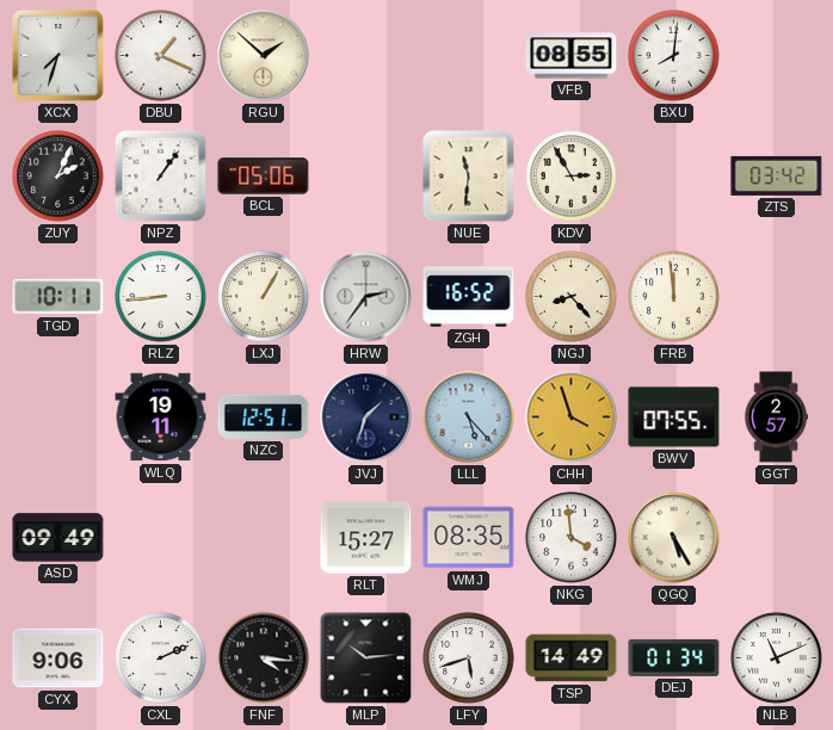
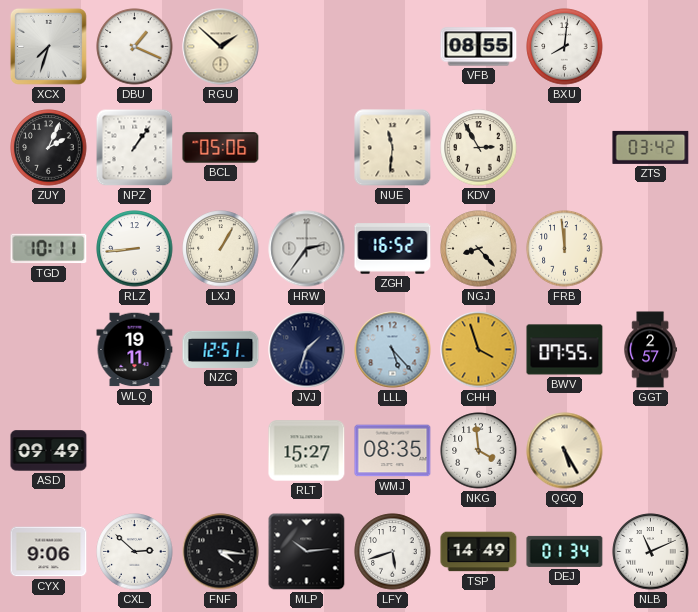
CXL: 2:11 -> 2:52 (135, 552)
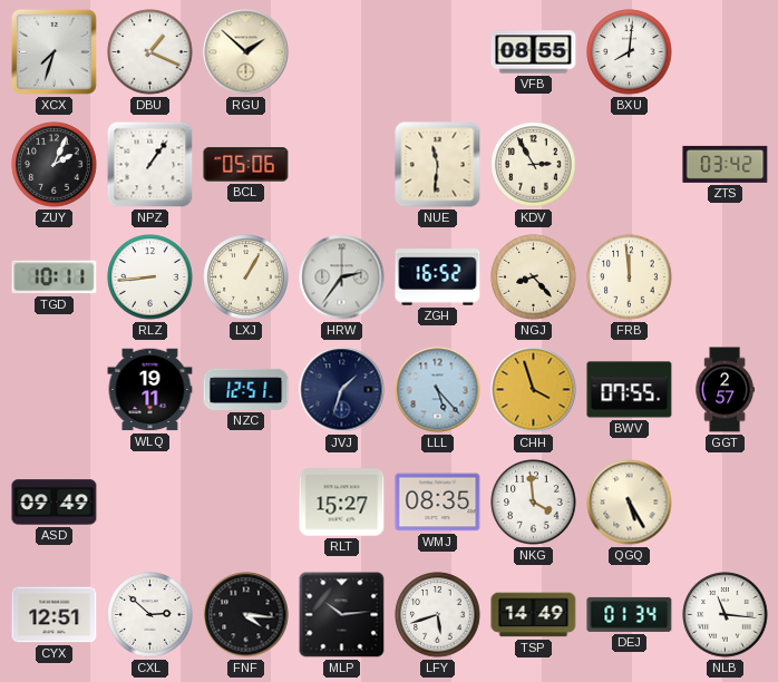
CYX: 9:06 -> 12:51 (55, 615)
NLB: 11:11 -> 11:16 (726, 615)
